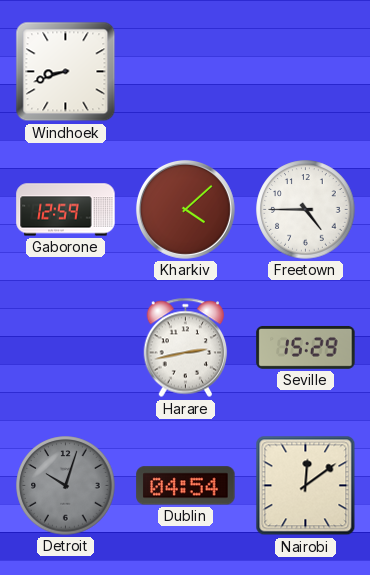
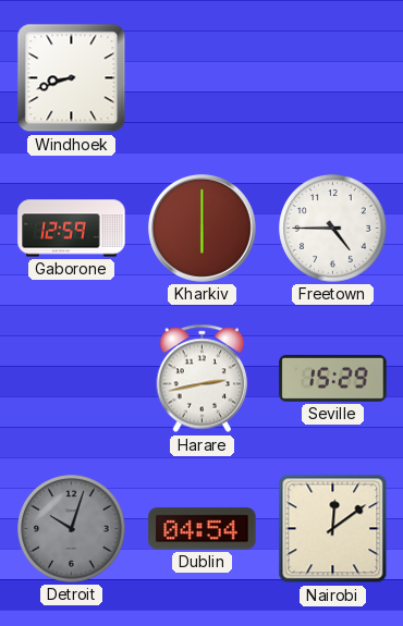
Kharkiv: 4:08 -> 6:00 (201, 228)
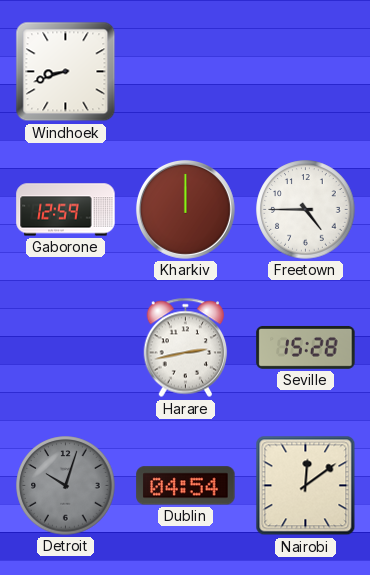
Kharkiv: 6:00 -> 12:00 (185, 209)
Seville: 15:29 -> 15:28 (306, 347)
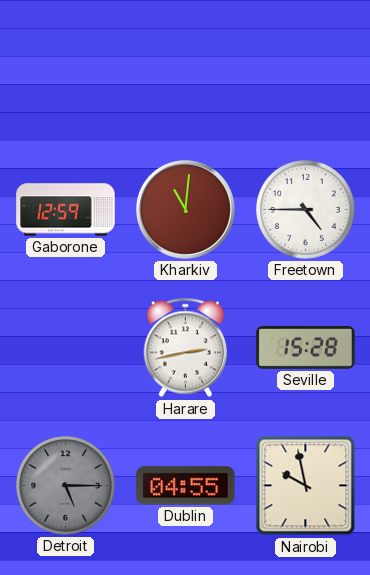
Windhoek: 8:42 -> none (66, 72)
Kharkiv: 12:00 -> 11:01 (185, 209)
Detroit: 10:03 -> 5:15 (66, 486)
Dublin: 04:54 -> 04:55 (186, 486)
Nairobi: 12:09 -> 9:58 (306, 486)
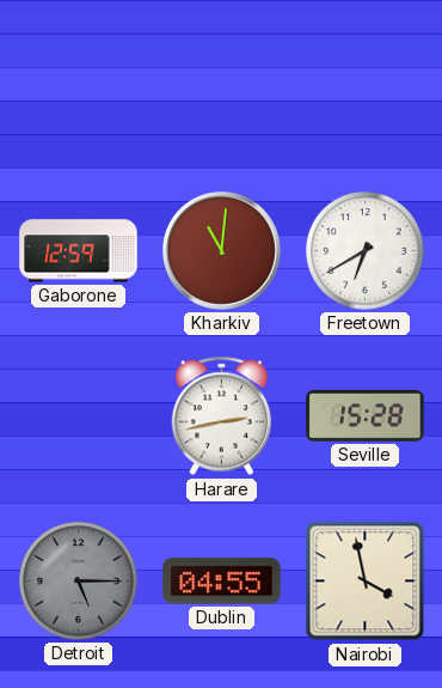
Freetown: 4:45 -> 6:40 (366, 251)
Nairobi: 9:58 -> 3:58 (366, 582)
